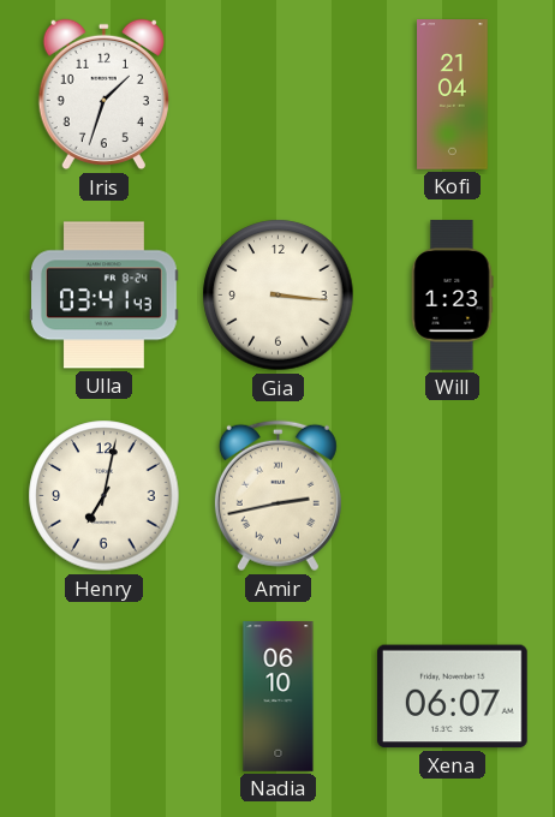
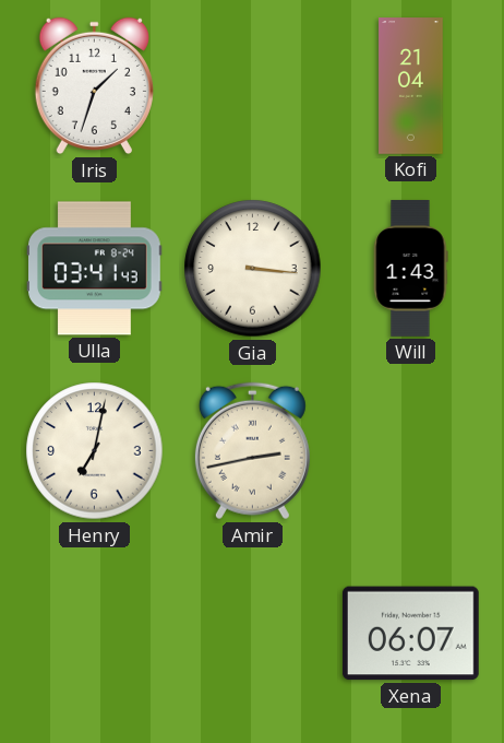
Will: 1:23 -> 1:43 (411, 269)
Nadia: 06:10 -> none (279, 697)
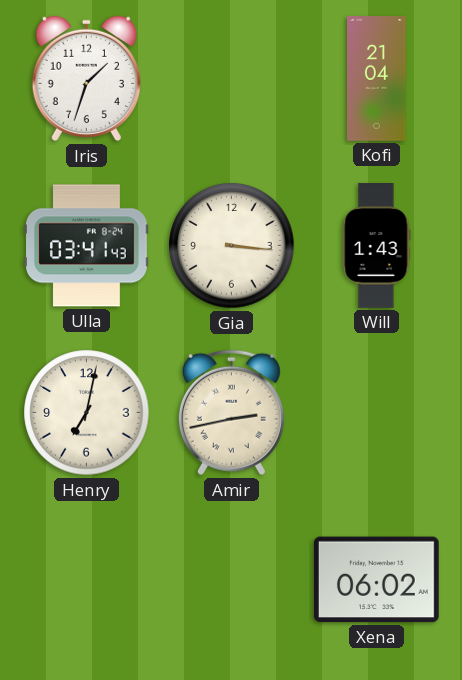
Xena: 06:07 -> 06:02 (376, 580)
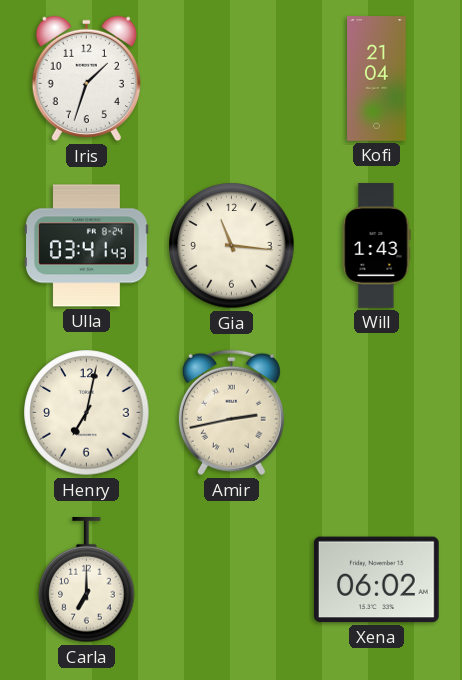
Gia: 3:16 -> 11:16 (232, 246)
Carla: none -> 7:00 (87, 581)
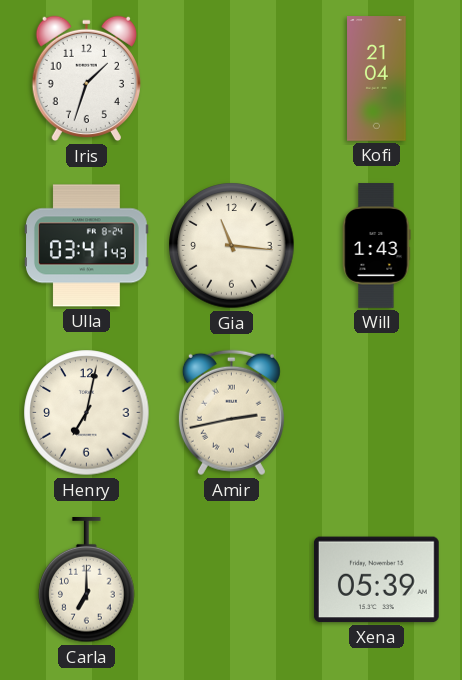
Xena: 06:02 -> 05:39 (376, 580)
